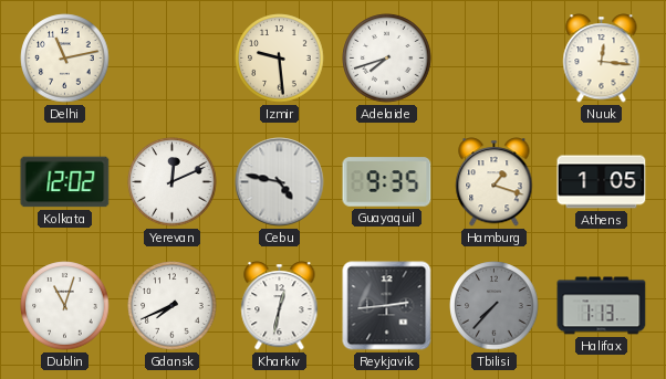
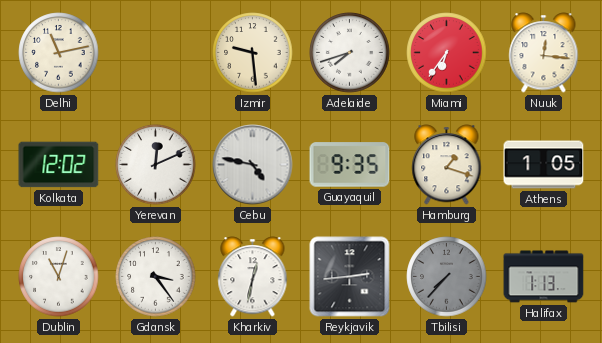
Miami: none -> 6:36 (447, 53)
Gdansk: 7:41 -> 3:24 (156, 277)
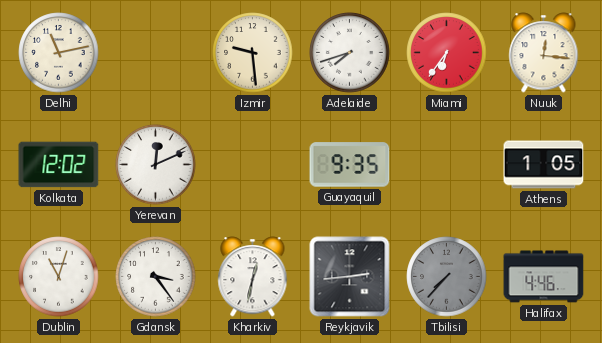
Cebu: 4:47 -> none (253, 165)
Hamburg: 1:18 -> none (447, 165)
Halifax: 1:13 -> 4:46 (544, 277)
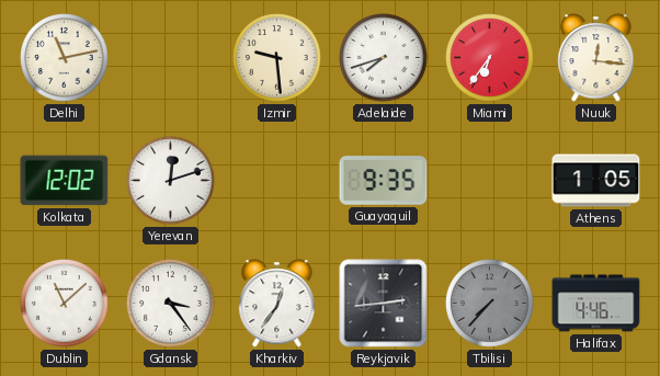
Yerevan: 12:11 -> 12:12 (171, 181)
Dublin: 11:03 -> 11:08 (65, 304)
Kharkiv: 12:32 -> 12:36 (277, 304)
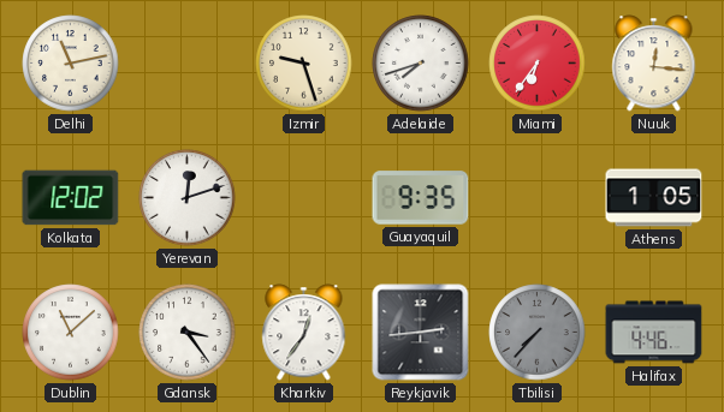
Izmir: 9:29 -> 9:27 (304, 64)
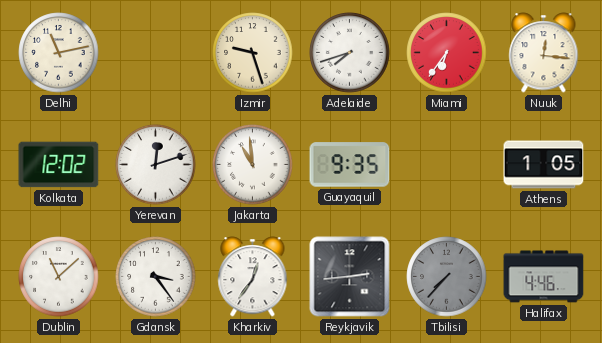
Jakarta: none -> 10:59 (253, 165)
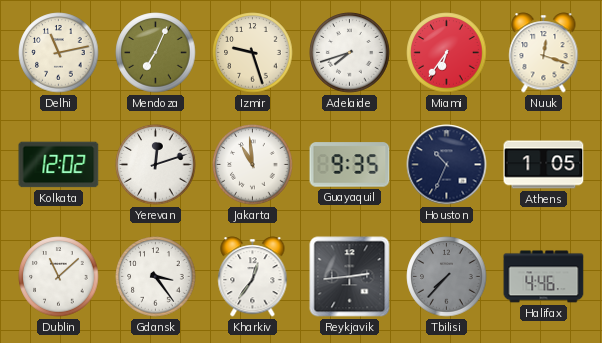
Mendoza: none -> 7:04 (156, 53)
Nuuk: 12:16 -> 12:18 (544, 53)
Houston: none -> 10:34 (447, 165)
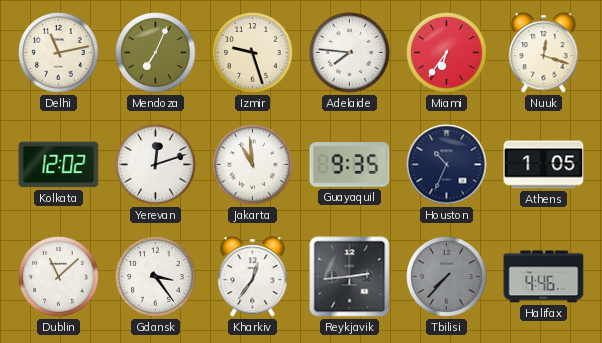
Adelaide: 7:42 -> 7:46 (350, 53)
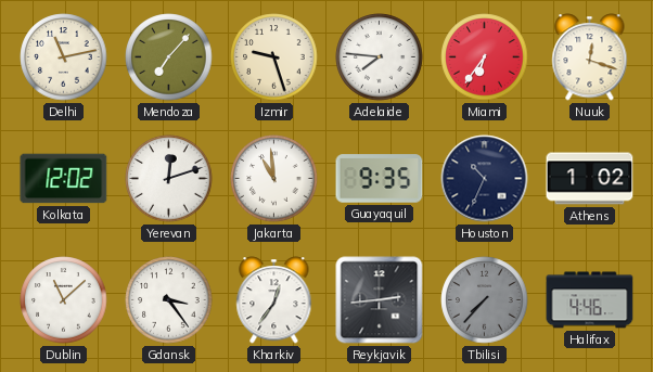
Mendoza: 7:04 -> 7:07 (169, 57)
Athens: 1:05 -> 1:02 (590, 179)
